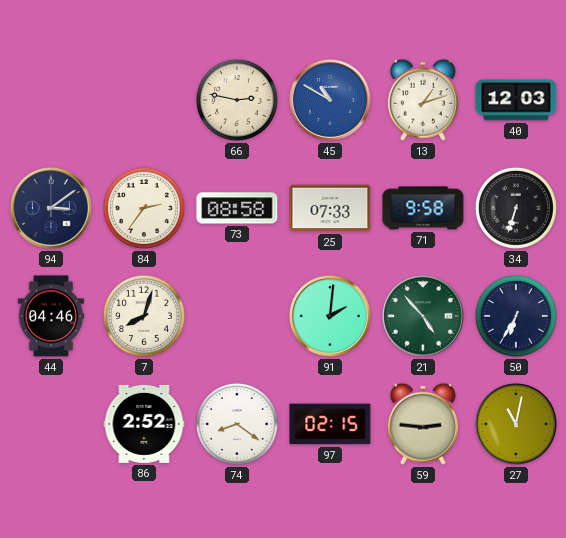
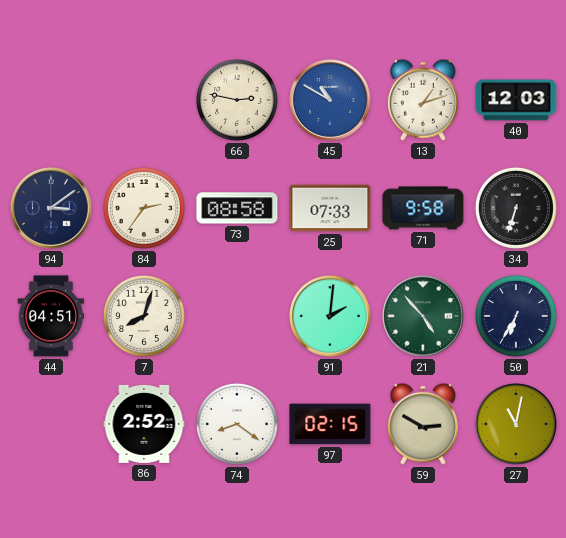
44: 04:46 -> 04:51 (51, 316)
59: 2:46 -> 2:50 (423, 424)
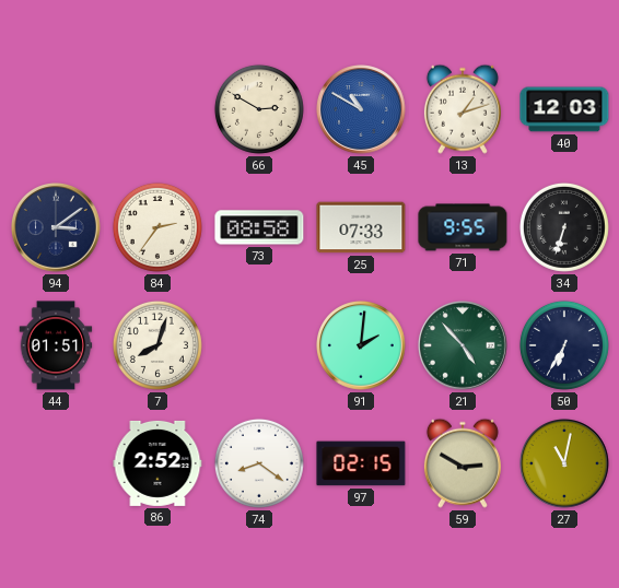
66: 2:47 -> 2:50 (259, 109)
71: 9:58 -> 9:55 (463, 227)
44: 04:51 -> 01:51 (56, 345)
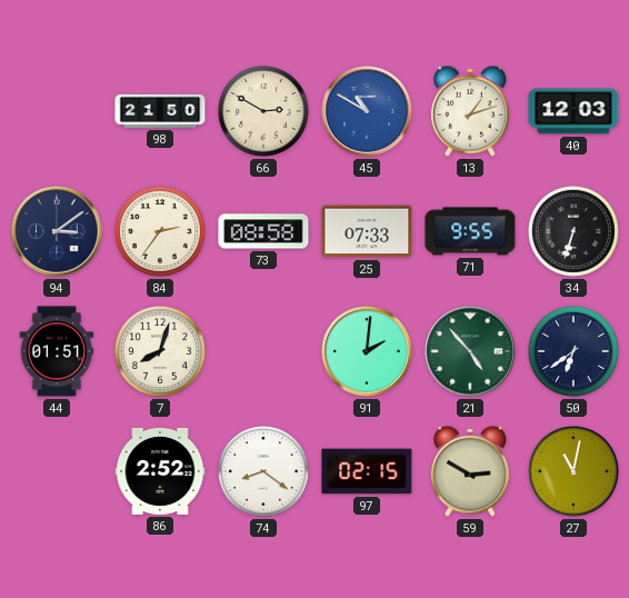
98: none -> 21:50 (160, 111)
50: 6:35 -> 6:39 (573, 351)
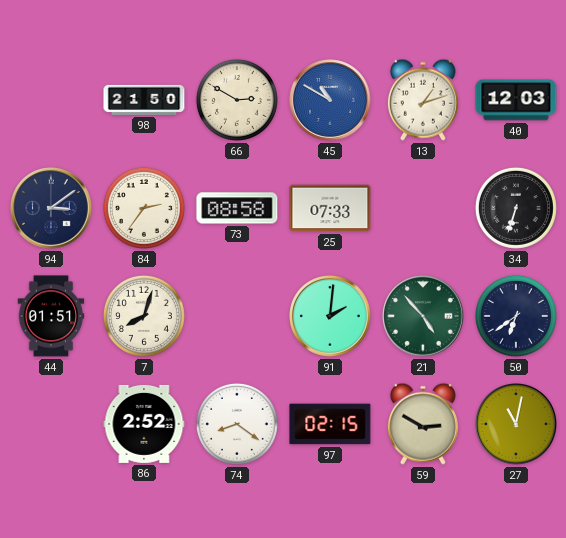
71: 9:55 -> none (470, 231)
